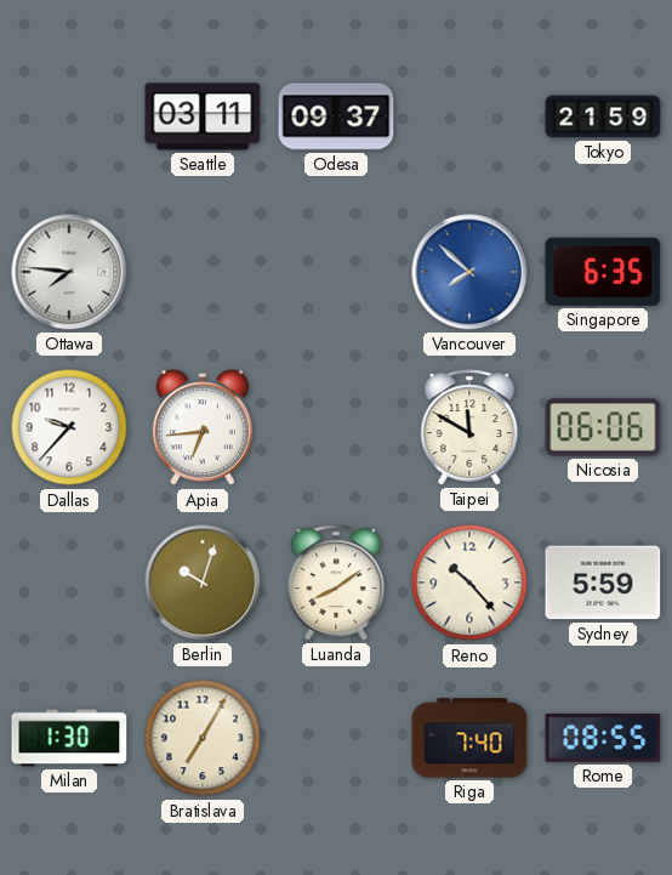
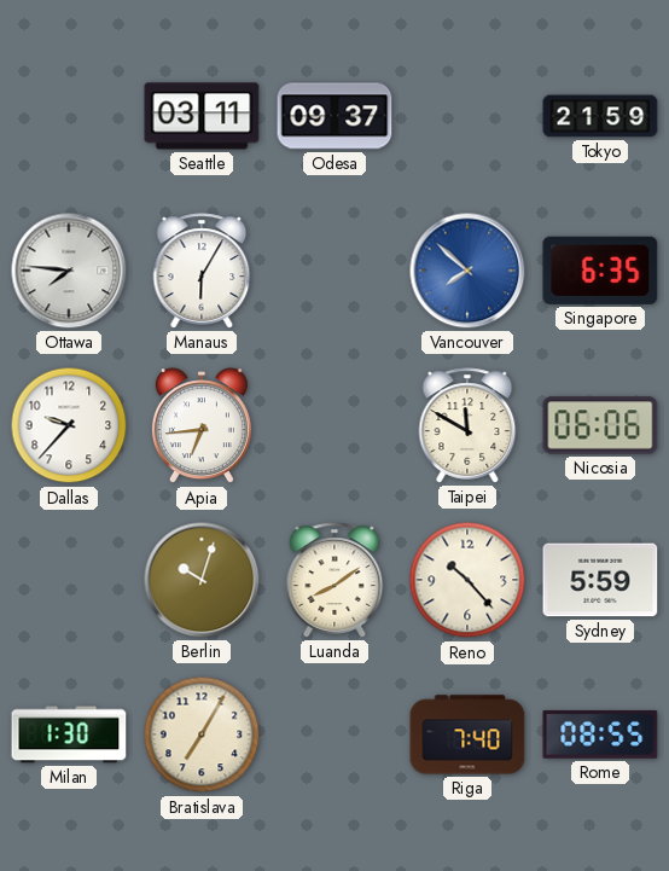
Manaus: none -> 6:05 (202, 271)
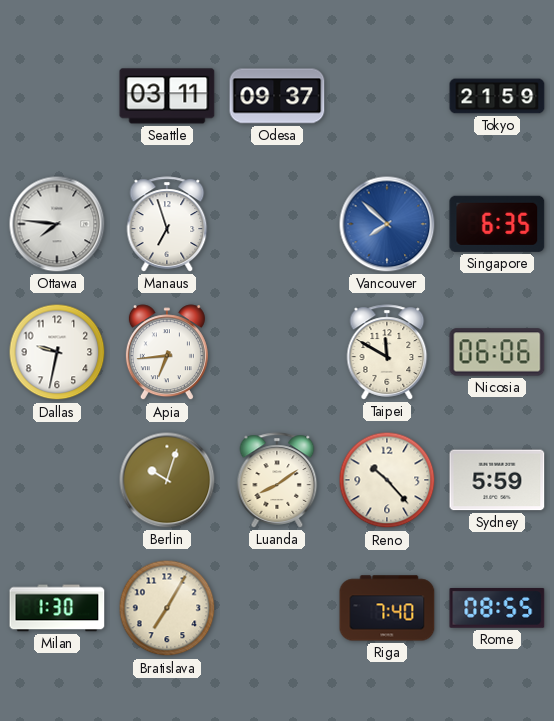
Manaus: 6:05 -> 6:57 (167, 224)
Dallas: 9:37 -> 9:32 (57, 352)
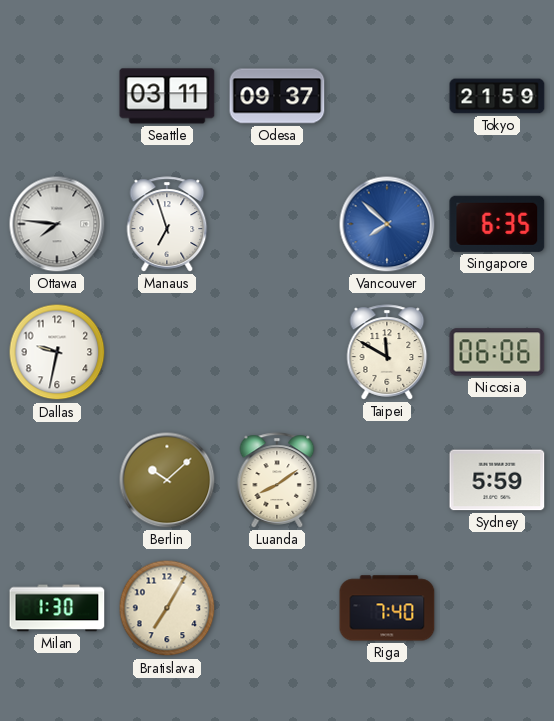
Apia: 6:44 -> none (167, 353)
Berlin: 10:03 -> 10:08 (167, 480)
Reno: 10:23 -> none (387, 480)
Rome: 08:55 -> none (497, 608)
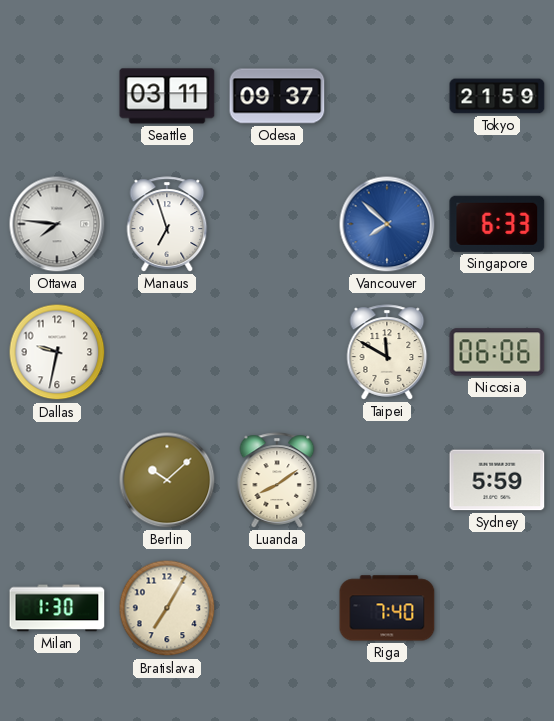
Singapore: 6:35 -> 6:33 (497, 224)
